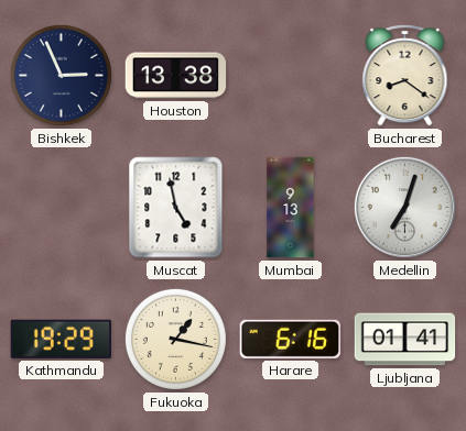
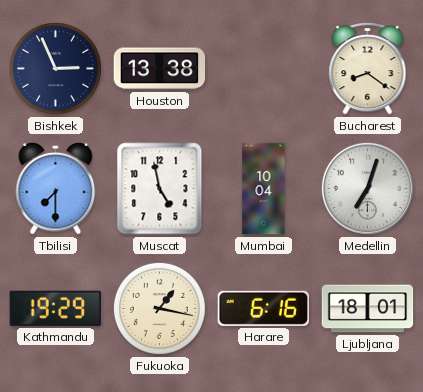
Tbilisi: none -> 7:30 (56, 188)
Mumbai: 9:13 -> 10:04 (264, 189)
Ljubljana: 01:41 -> 18:01 (368, 309)
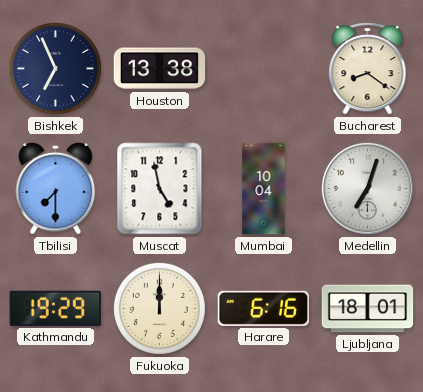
Bishkek: 2:56 -> 6:56 (55, 68)
Fukuoka: 1:17 -> 12:00 (159, 308)
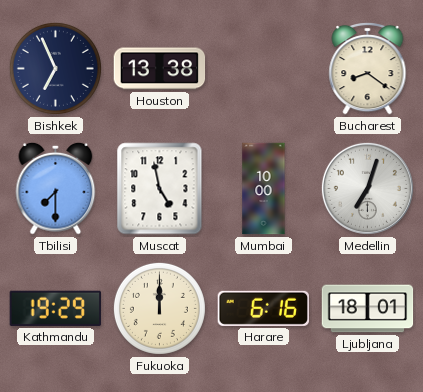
Mumbai: 10:04 -> 10:00 (264, 189)
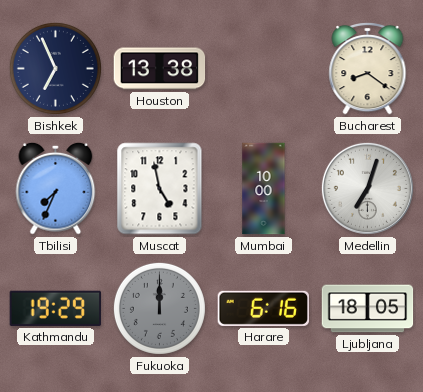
Tbilisi: 7:30 -> 7:34 (56, 188)
Fukuoka dial: cream -> grey (159, 308)
Ljubljana: 18:01 -> 18:05 (368, 309)
